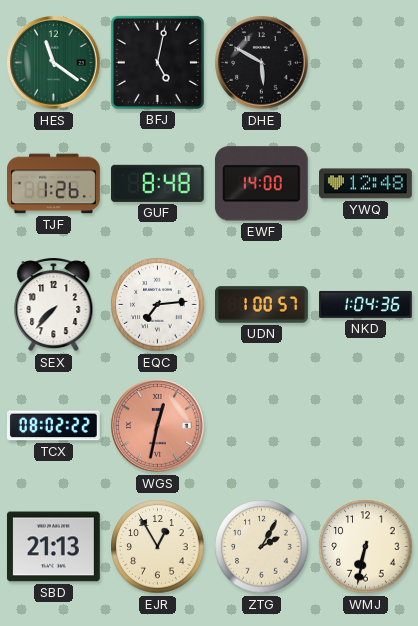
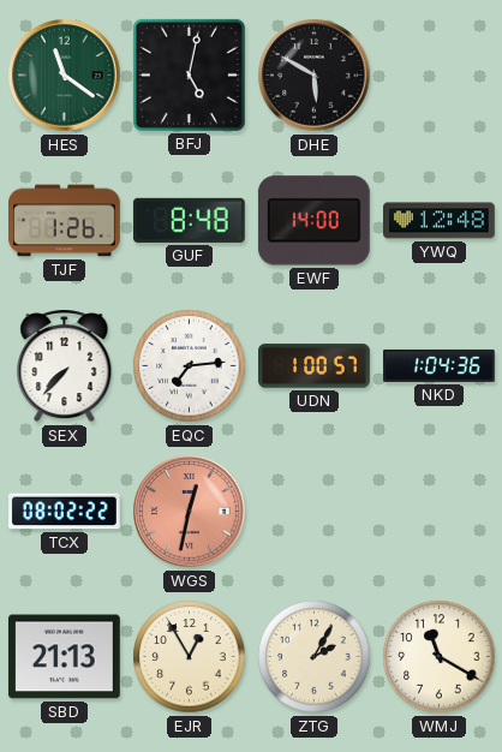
WMJ: 6:32 -> 11:20 (440, 657)
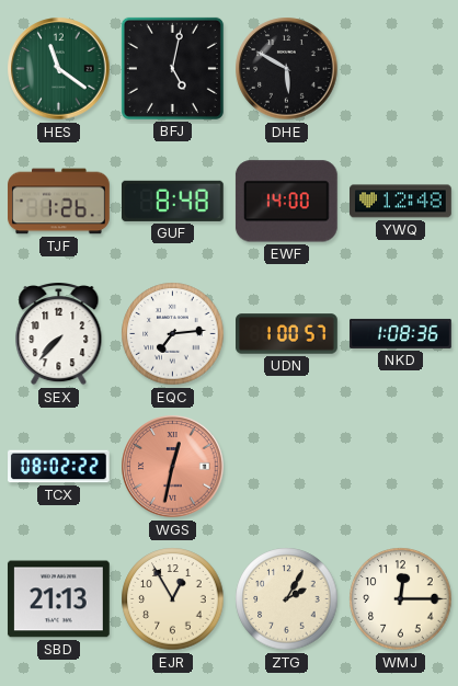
NKD: 1:04 -> 1:08 (401, 333)
WMJ: 11:20 -> 12:15 (401, 599)
